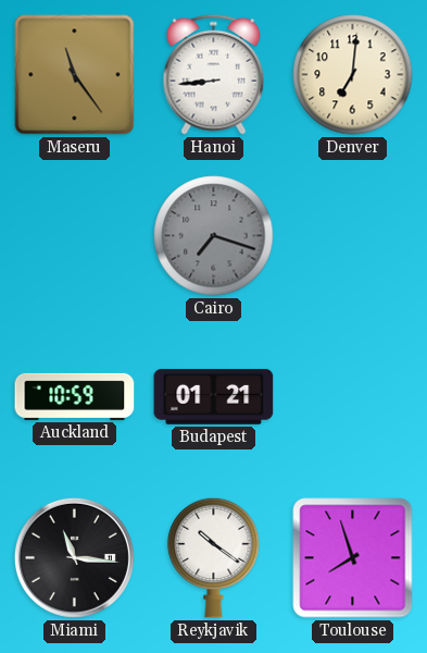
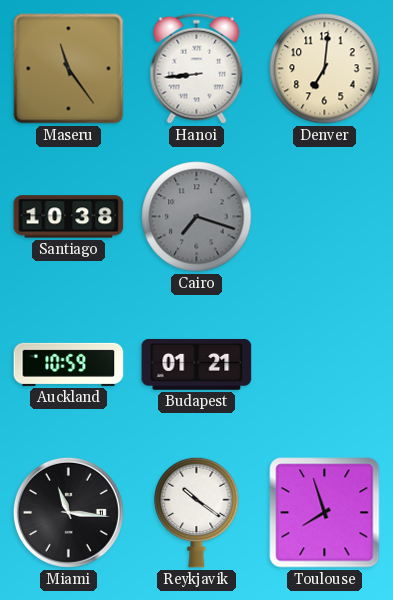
Santiago: none -> 10:38 (69, 217)
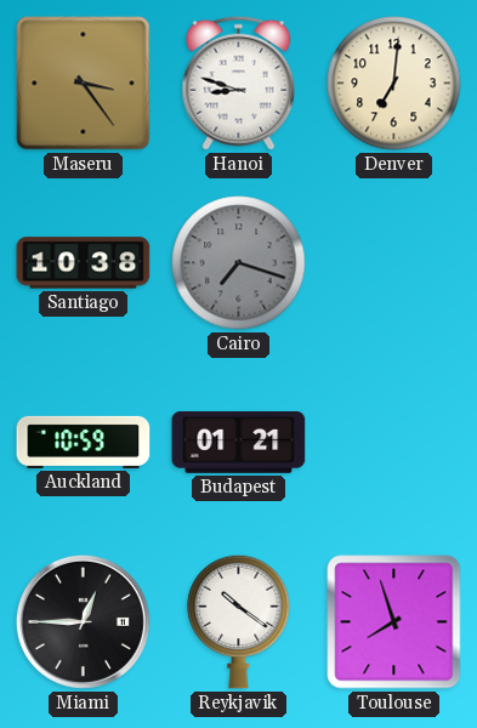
Maseru: 11:24 -> 3:24 (84, 84)
Hanoi: 8:44 -> 8:48 (239, 83)
Miami: 11:16 -> 12:45 (83, 621)
